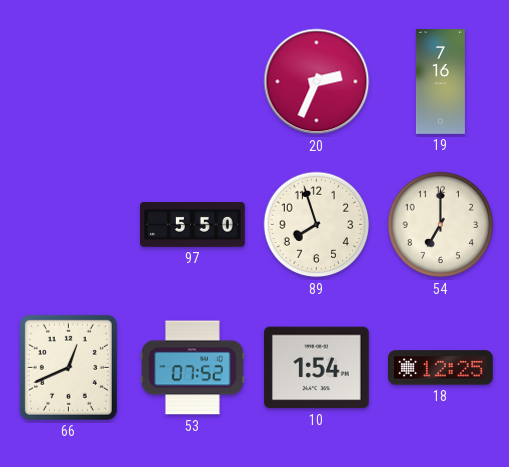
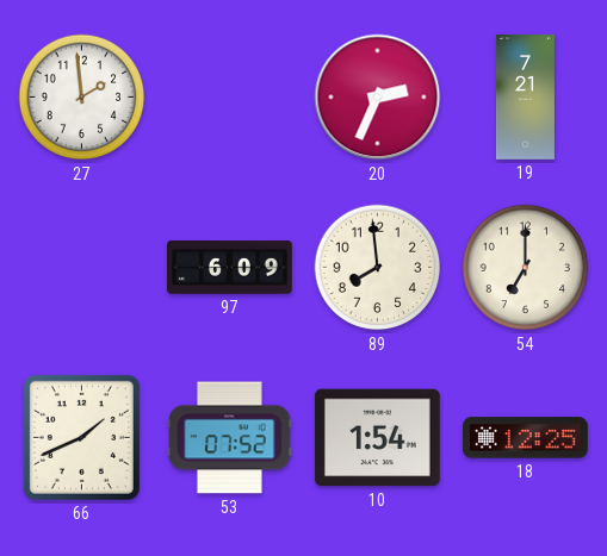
27: none -> 1:59 (82, 98)
19: 7:16 -> 7:21 (525, 98)
97: 5:50 -> 6:09 (230, 268)
89: 7:57 -> 7:59 (378, 268)
66: 12:41 -> 1:41 (81, 437)
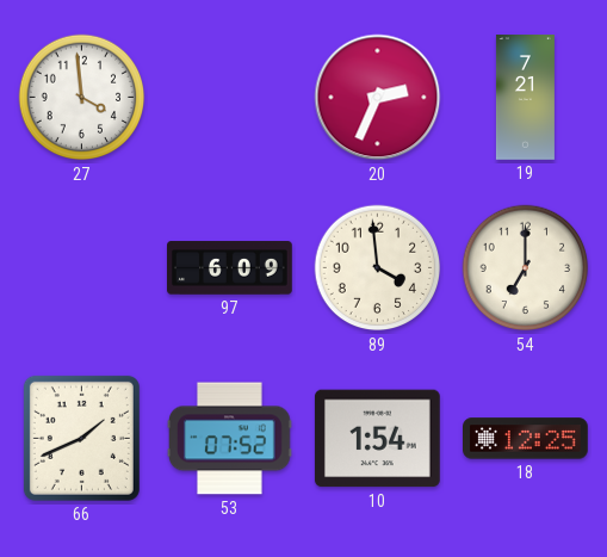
27: 1:59 -> 3:59 (82, 98)
89: 7:59 -> 3:59 (378, 268)
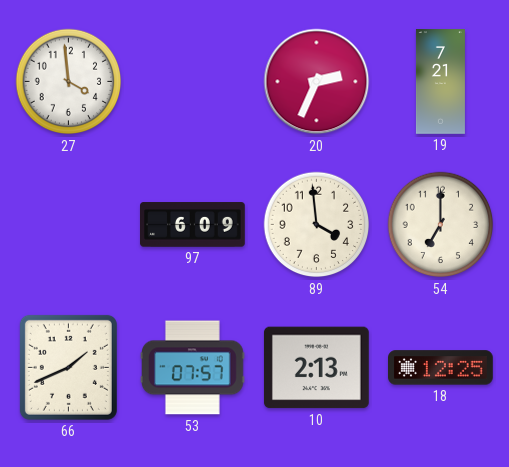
53: 07:52 -> 07:57 (193, 368)
10: 1:54 -> 2:13 (317, 368)
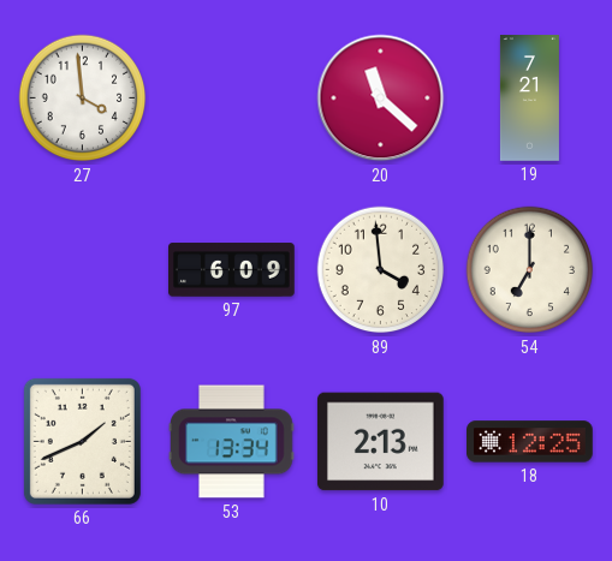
20: 2:34 -> 11:22 (381, 99)
53: 07:57 -> 13:34 (232, 442)
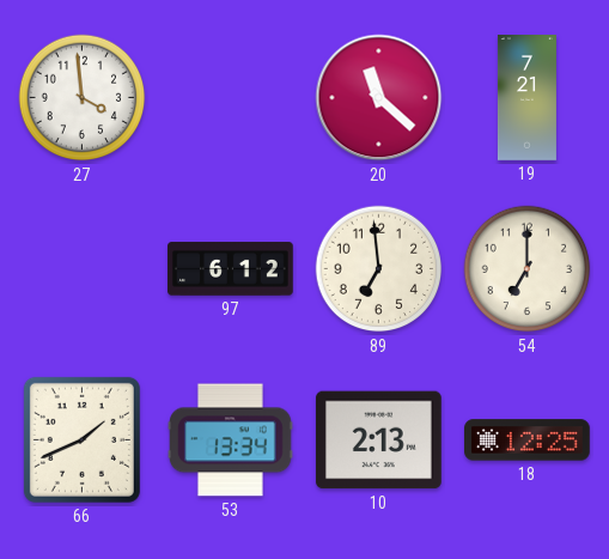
97: 6:09 -> 6:12 (231, 269)
89: 3:59 -> 6:59 (379, 269)
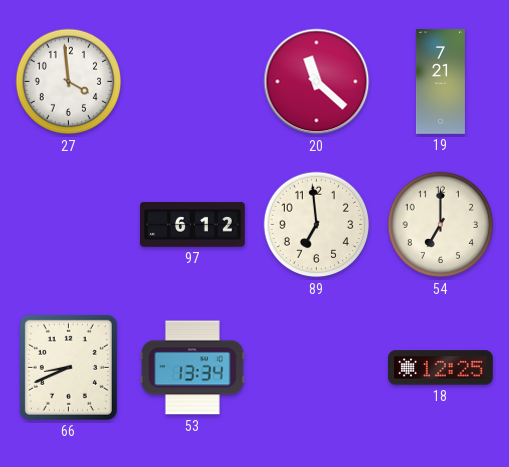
66: 1:41 -> 8:41 (68, 367)
10: 2:13 -> none (379, 440)
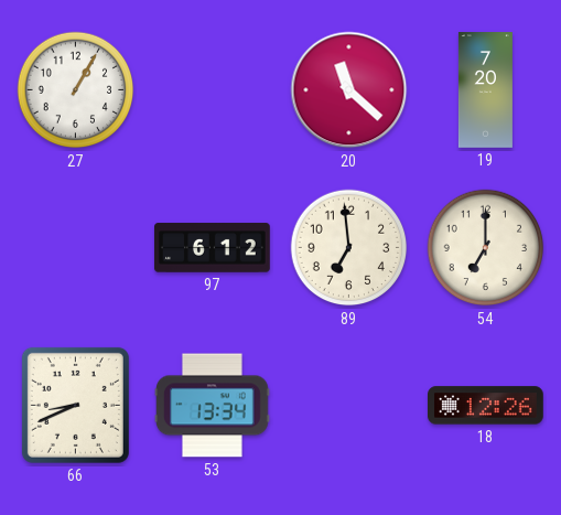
27: 3:59 -> 1:05 (76, 90)
19: 7:21 -> 7:20 (485, 90)
18: 12:25 -> 12:26 (486, 406)
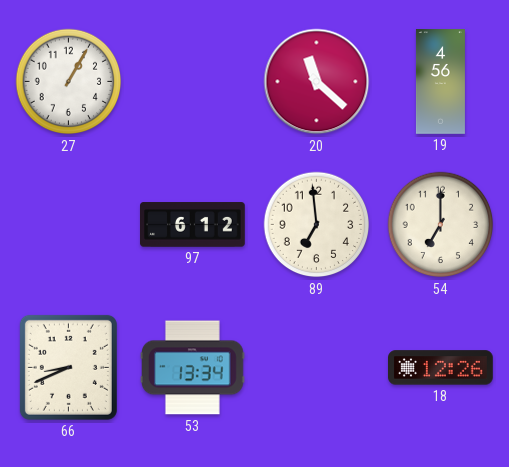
19: 7:20 -> 4:56 (440, 82)
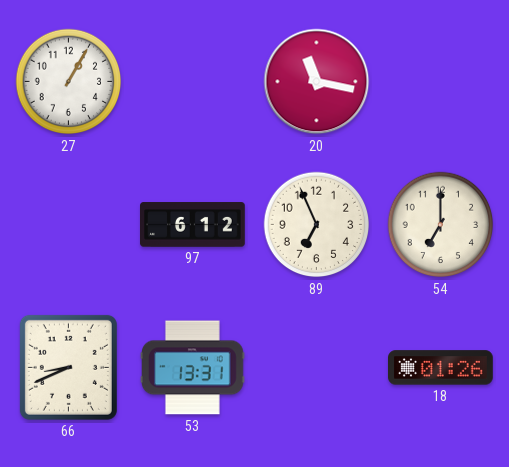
20: 11:22 -> 11:17 (317, 82)
19: 4:56 -> none (440, 82)
89: 6:59 -> 6:56 (317, 225)
53: 13:34 -> 13:31 (193, 368)
18: 12:26 -> 01:26 (441, 368)
